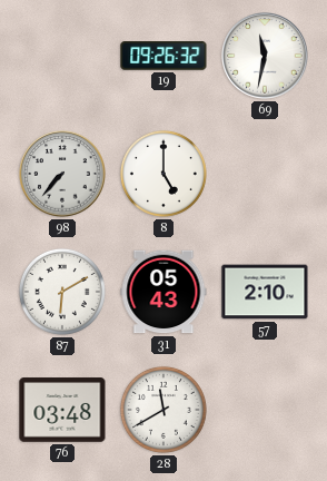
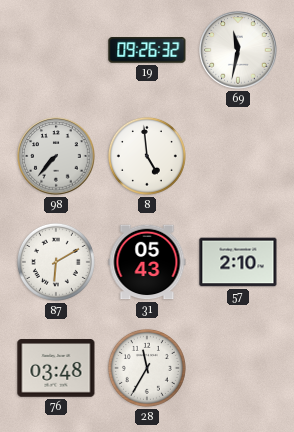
8: 5:00 -> 4:59 (147, 156)
28: 11:40 -> 11:35 (147, 368)
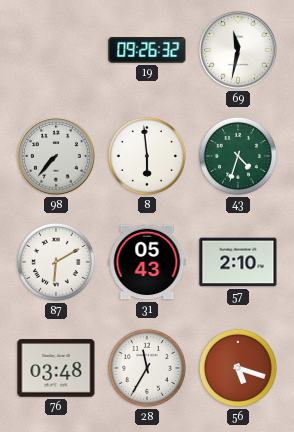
8: 4:59 -> 5:59 (147, 156)
43: none -> 4:33 (238, 156)
56: none -> 5:18 (238, 368)
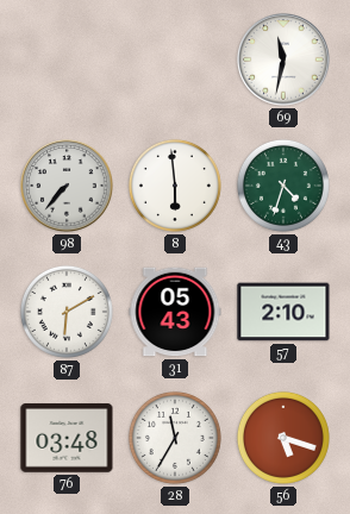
19: 09:26 -> none (147, 50)
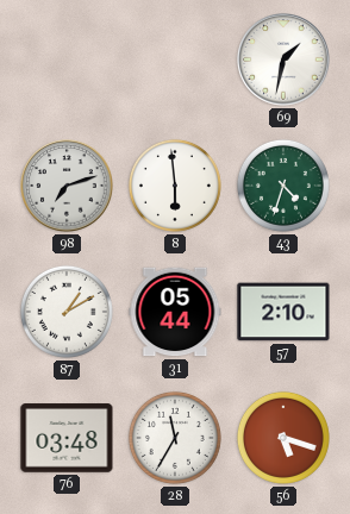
69: 11:32 -> 1:32 (283, 59)
98: 7:37 -> 7:12 (67, 186)
87: 6:10 -> 1:10 (67, 312)
31: 05:43 -> 05:44 (175, 312)
